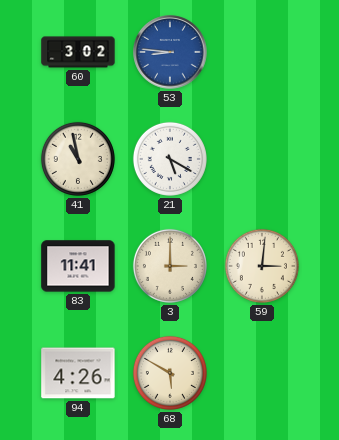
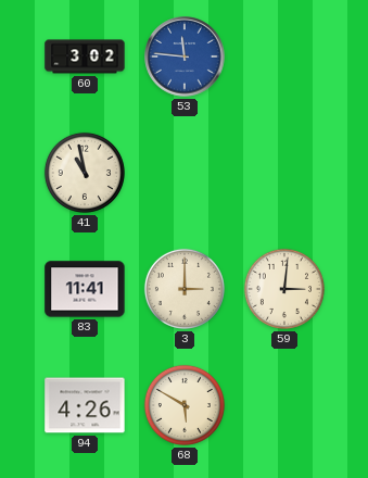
53: 8:46 -> 11:46 (185, 56)
21: 5:20 -> none (170, 159)
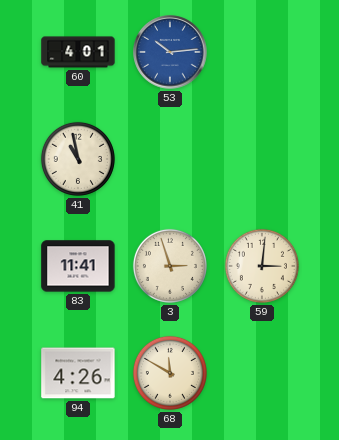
60: 3:02 -> 4:01 (78, 52)
53: 11:46 -> 10:14 (170, 52)
3: 3:00 -> 2:57 (170, 266)
68: 5:50 -> 11:50 (170, 373)
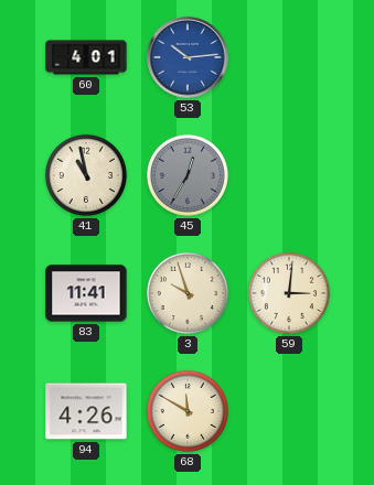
45: none -> 12:35 (188, 175)
3: 2:57 -> 9:57 (188, 293)
